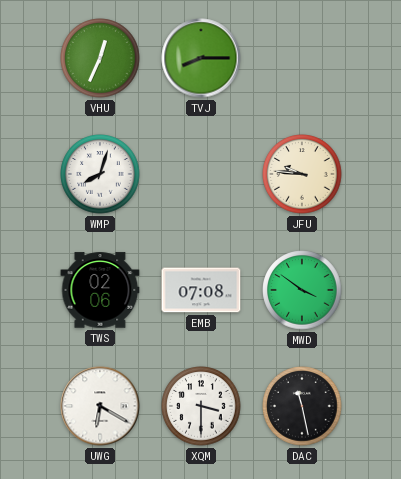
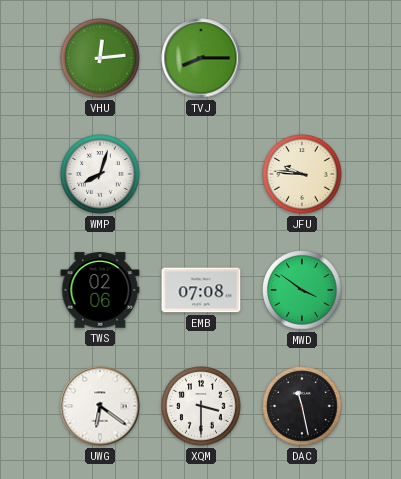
VHU: 12:34 -> 12:14 (100, 58)
UWG: 6:20 -> 6:21 (100, 406)
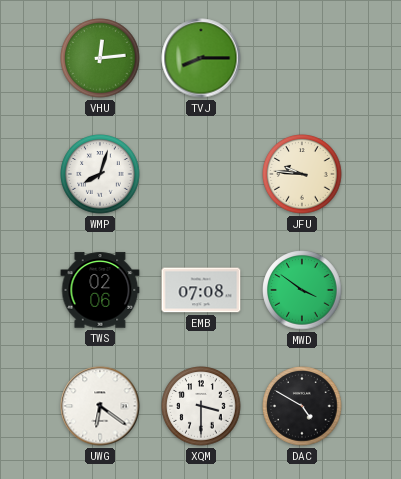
DAC: 11:28 -> 4:50 (302, 406)
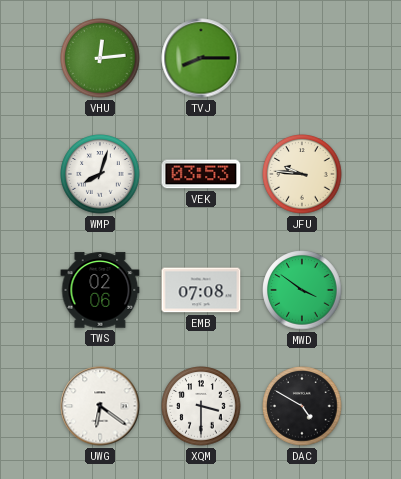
VEK: none -> 03:53 (201, 174)
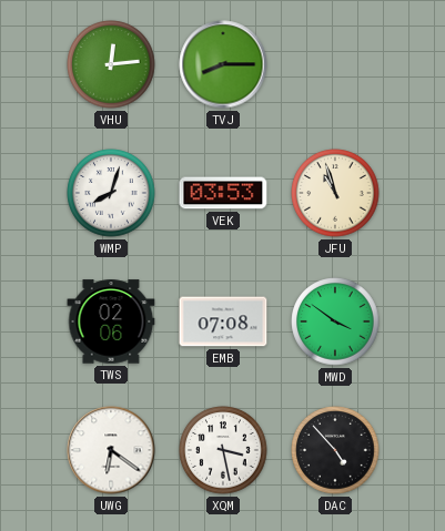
JFU: 9:46 -> 10:57 (335, 193)
XQM: 3:30 -> 3:28 (223, 450)
DAC: 4:50 -> 4:53 (335, 450)
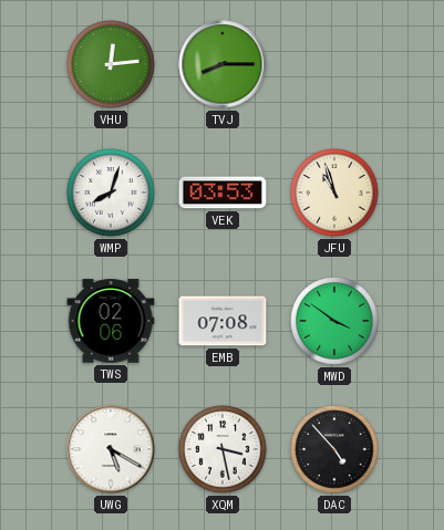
UWG: 6:21 -> 5:20 (111, 449)
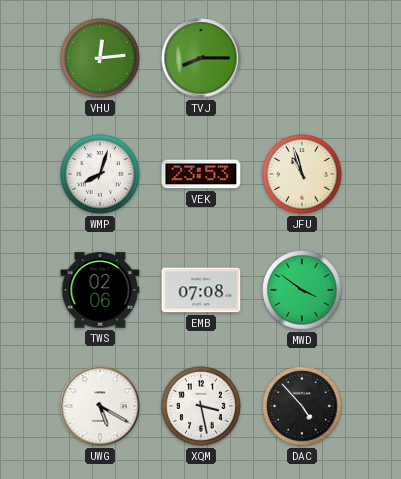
VEK: 03:53 -> 23:53 (201, 174)
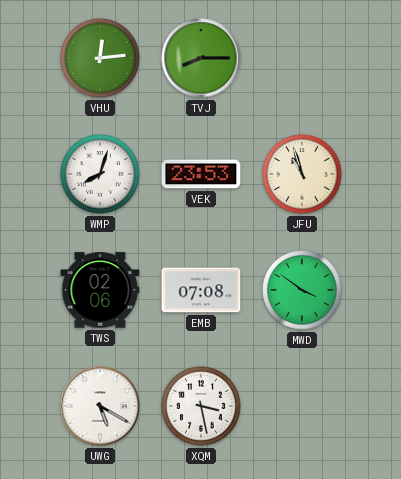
DAC: 4:53 -> none (302, 406)
